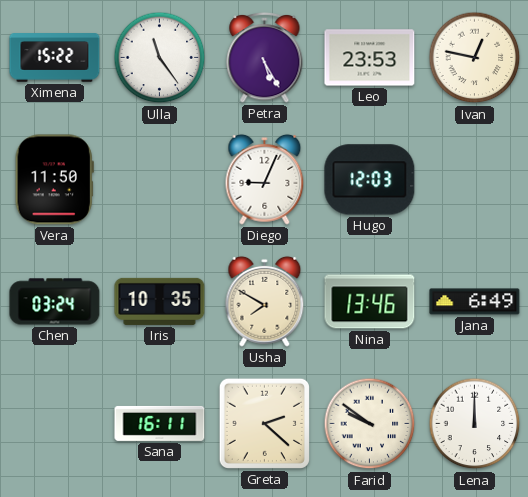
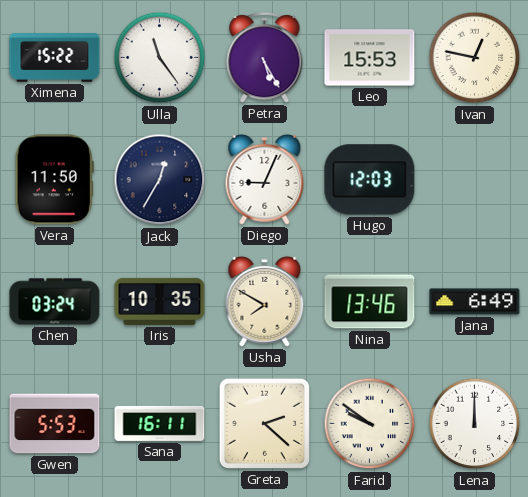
Leo: 23:53 -> 15:53 (370, 58)
Jack: none -> 12:35 (160, 180)
Gwen: none -> 5:53 (55, 424)
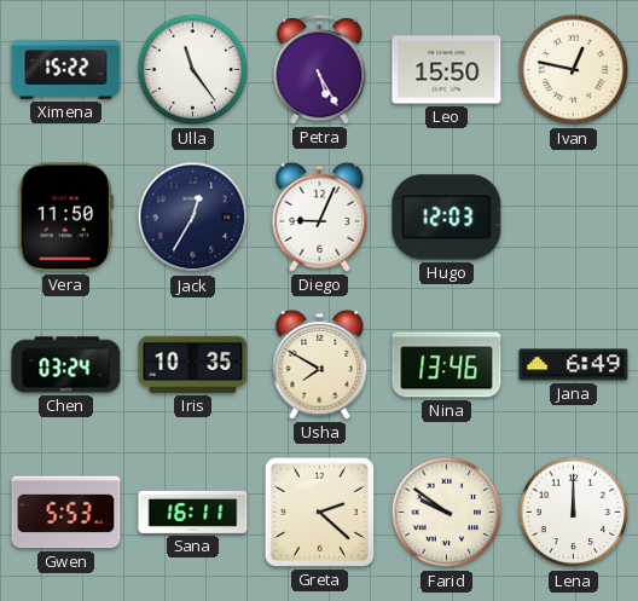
Leo: 15:53 -> 15:50 (447, 70)
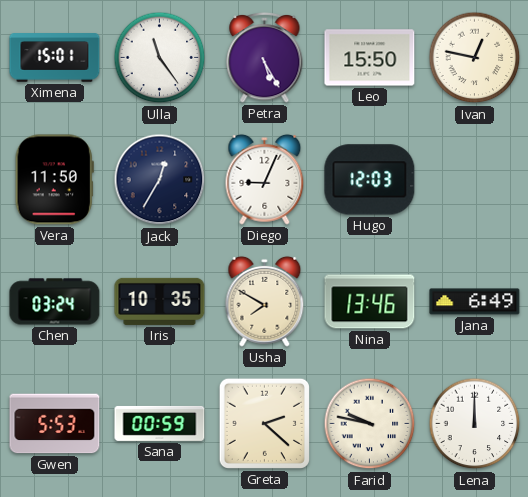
Ximena: 15:22 -> 15:01 (55, 58)
Sana: 16:11 -> 00:59 (160, 423)
Farid: 9:51 -> 9:47 (370, 424)
